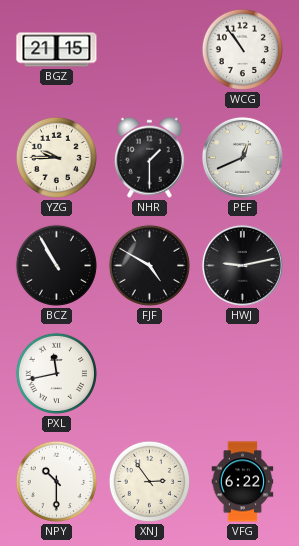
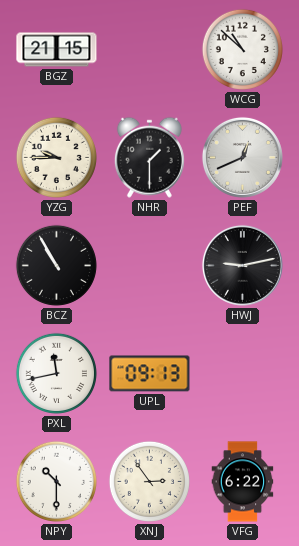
WCG: 10:54 -> 10:52 (242, 49)
FJF: 4:50 -> none (149, 265)
UPL: none -> 09:13 (150, 374)
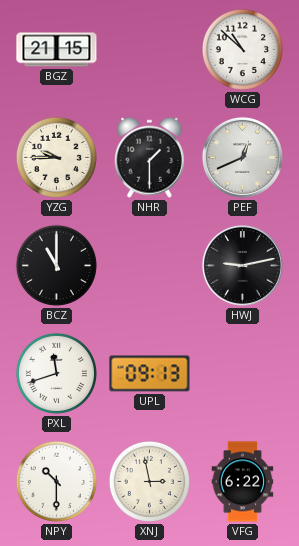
BCZ: 10:55 -> 11:00 (56, 265)
PXL: 11:43 -> 11:42 (56, 373)
XNJ: 2:54 -> 2:58 (149, 481)
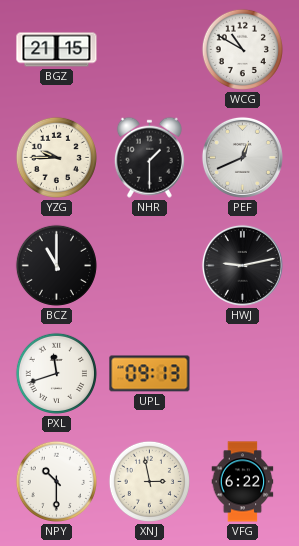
WCG: 10:52 -> 10:50 (242, 49)
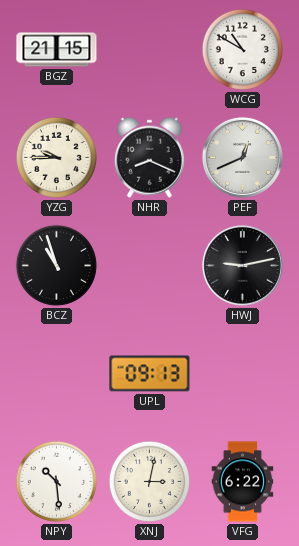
NHR: 1:30 -> 8:19 (149, 157)
BCZ: 11:00 -> 10:57 (56, 265)
PXL: 11:42 -> none (56, 373)
NPY: 10:30 -> 10:29 (56, 481)
XNJ: 2:58 -> 3:02 (149, 481)
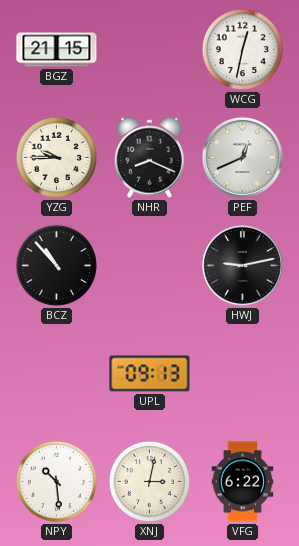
WCG: 10:50 -> 12:32 (242, 49)
BCZ: 10:57 -> 10:53 (56, 265)
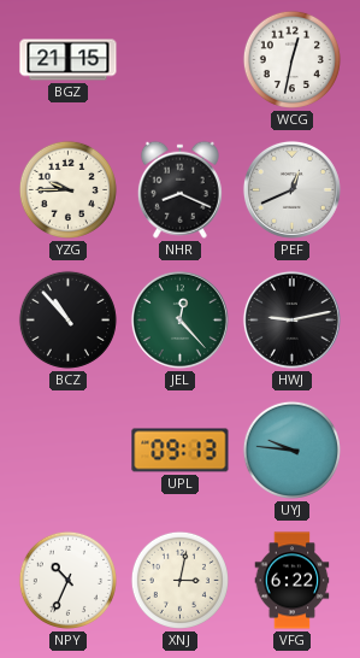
JEL: none -> 12:23 (179, 319)
UYJ: none -> 9:46 (291, 450)
NPY: 10:29 -> 10:34 (67, 580)
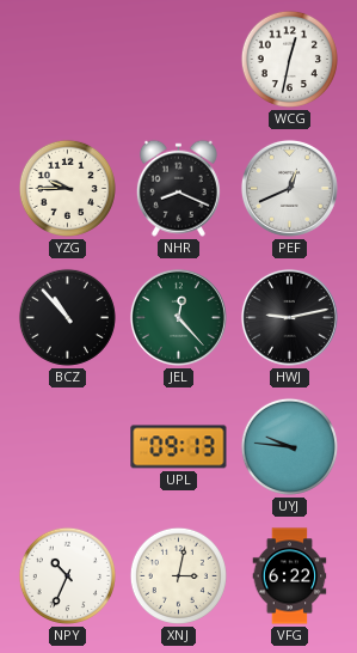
BGZ: 21:15 -> none (69, 60)
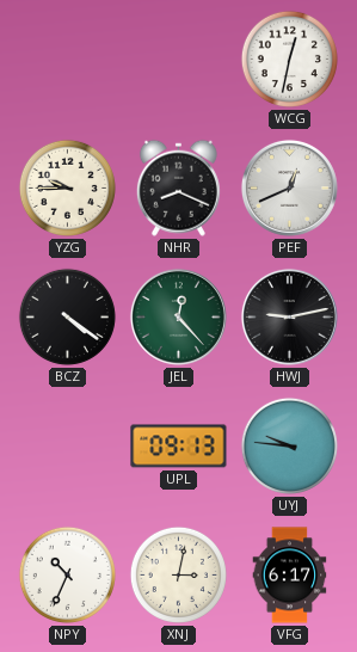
BCZ: 10:53 -> 4:21 (67, 316)
VFG: 6:22 -> 6:17 (290, 576)
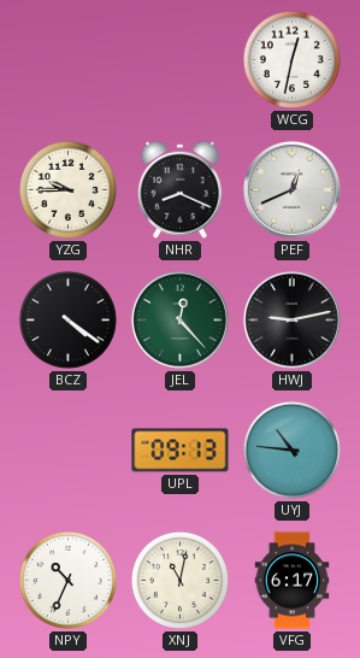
UYJ: 9:46 -> 10:46 (291, 450)
XNJ: 3:02 -> 11:02 (179, 580)
